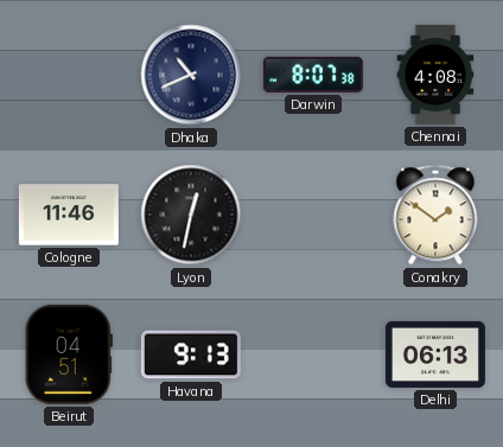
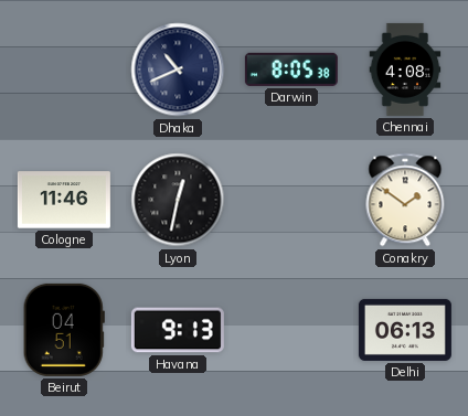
Darwin: 8:07 -> 8:05 (291, 70)
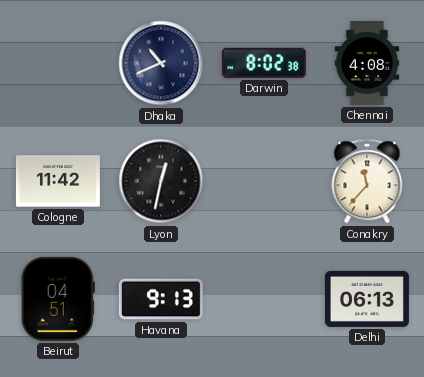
Darwin: 8:05 -> 8:02 (264, 63)
Cologne: 11:46 -> 11:42 (58, 181)
Conakry: 1:51 -> 11:37 (367, 181)
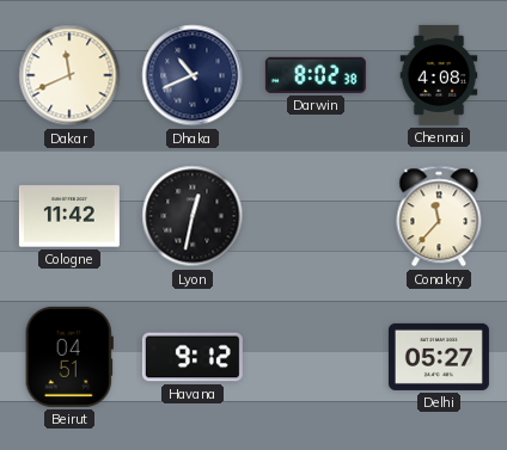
Dakar: none -> 11:41 (69, 75)
Havana: 9:13 -> 9:12 (193, 357)
Delhi: 06:13 -> 05:27 (439, 357)
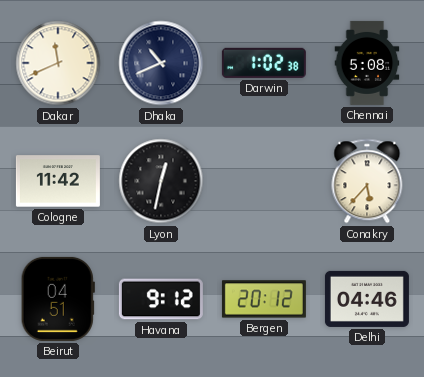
Darwin: 8:02 -> 1:02 (264, 63)
Chennai: 4:08 -> 5:08 (367, 63)
Conakry: 11:37 -> 5:37 (367, 181)
Bergen: none -> 20:12 (264, 299)
Delhi: 05:27 -> 04:46 (367, 299)
